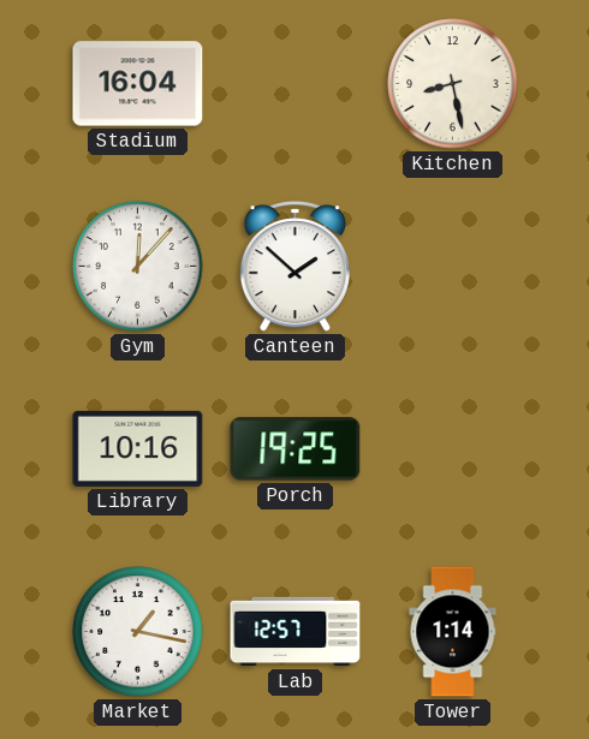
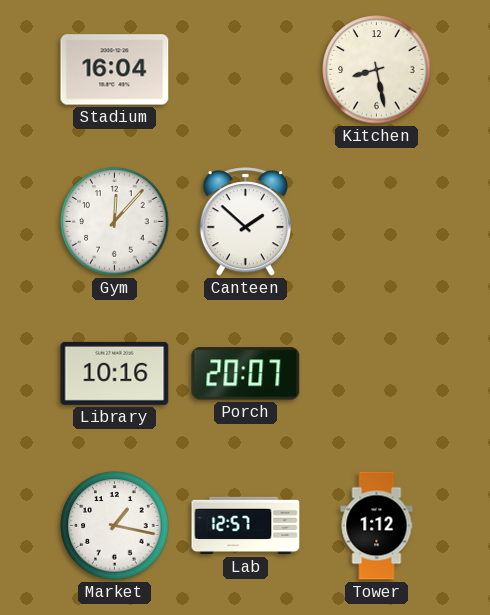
Porch: 19:25 -> 20:07 (246, 374)
Tower: 1:14 -> 1:12 (377, 526)
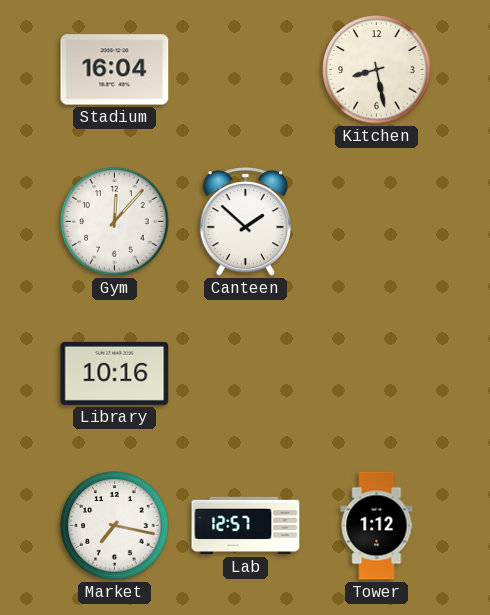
Porch: 20:07 -> none (246, 374)
Market: 1:17 -> 7:17 (115, 526)
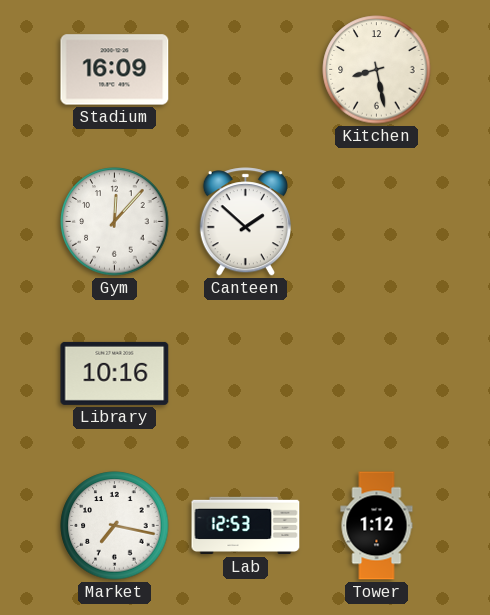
Stadium: 16:04 -> 16:09 (115, 70)
Lab: 12:57 -> 12:53 (246, 526)
